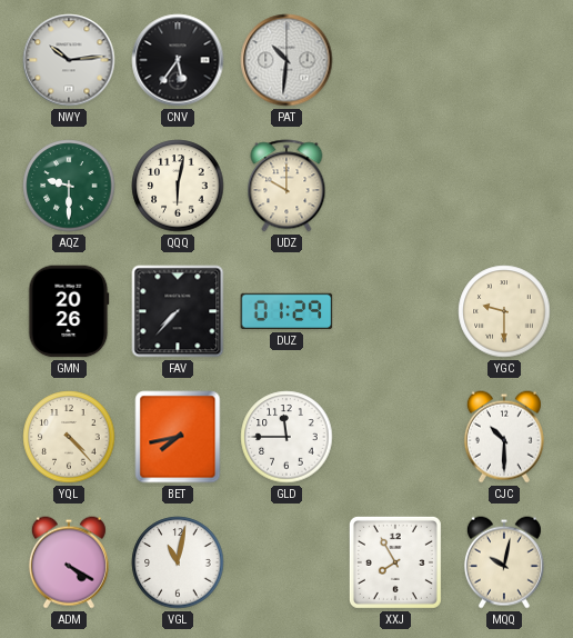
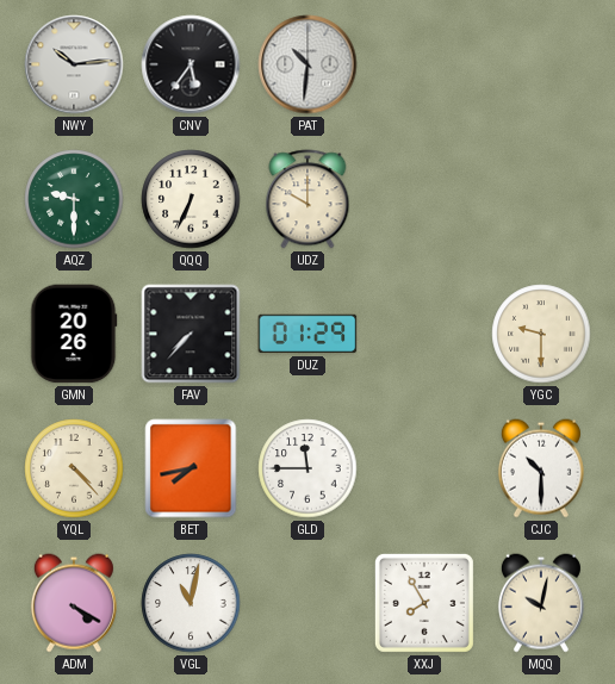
QQQ: 6:02 -> 6:34 (191, 199)
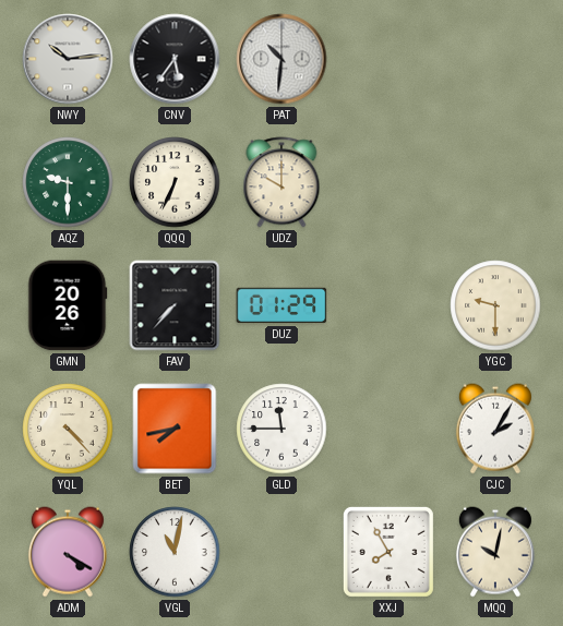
CJC: 10:30 -> 2:05 (495, 429)
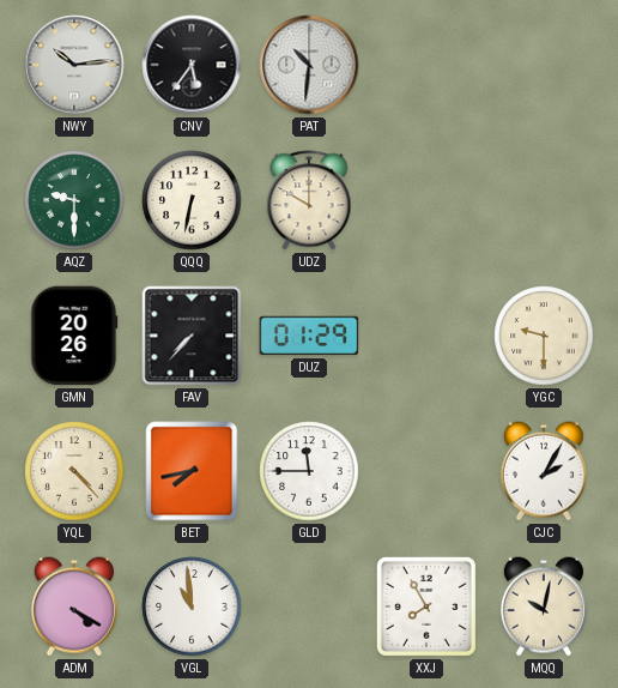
QQQ: 6:34 -> 6:32 (192, 200)
VGL: 11:02 -> 10:59 (192, 606)
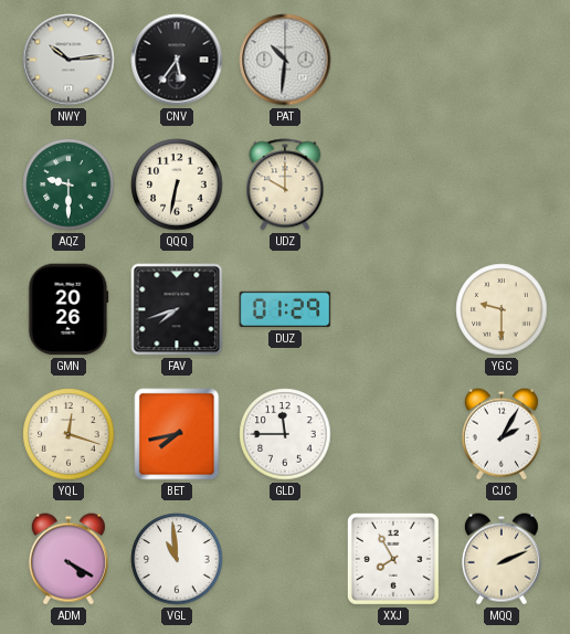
FAV: 7:37 -> 7:42 (177, 309)
YQL: 4:23 -> 12:18 (68, 434)
MQQ: 10:02 -> 2:11 (502, 559)
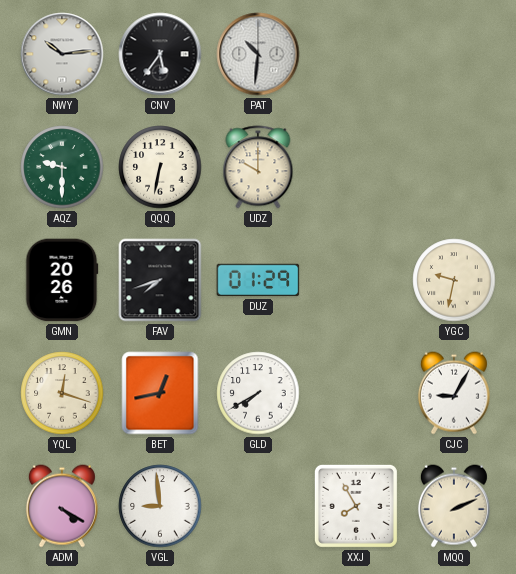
YGC: 9:30 -> 9:32 (454, 280)
BET: 7:43 -> 12:43 (160, 393)
GLD: 11:45 -> 7:40 (258, 393)
CJC: 2:05 -> 9:05 (454, 393)
VGL: 10:59 -> 8:59 (160, 506)
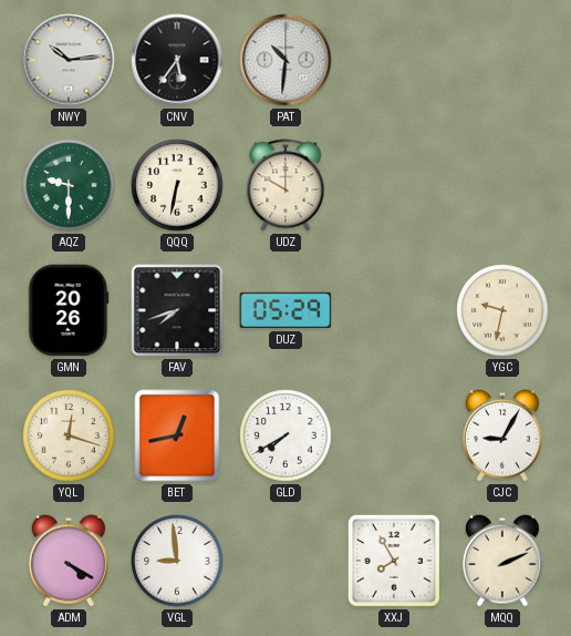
DUZ: 01:29 -> 05:29 (285, 310)
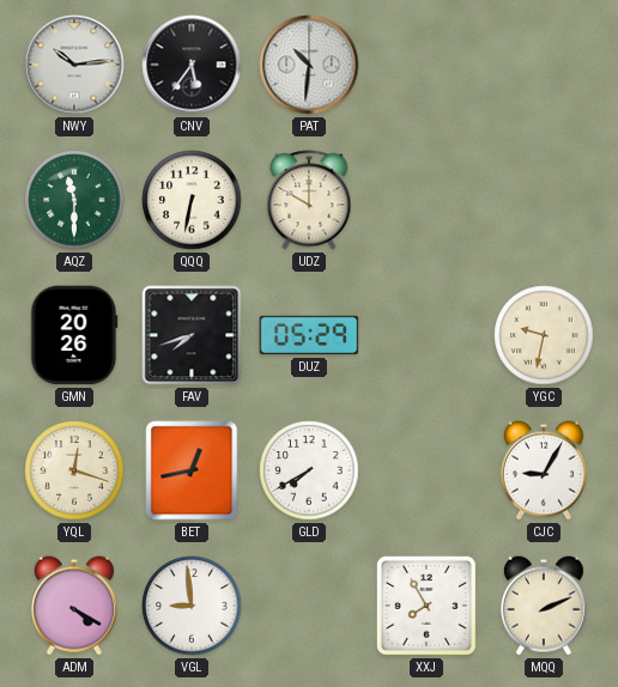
AQZ: 9:30 -> 11:30 (74, 200)
